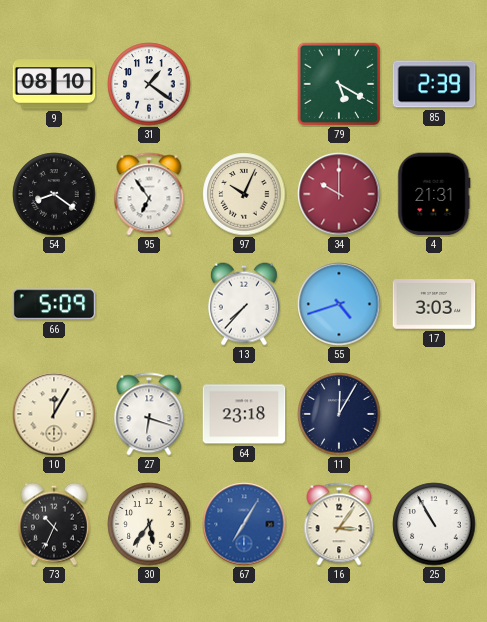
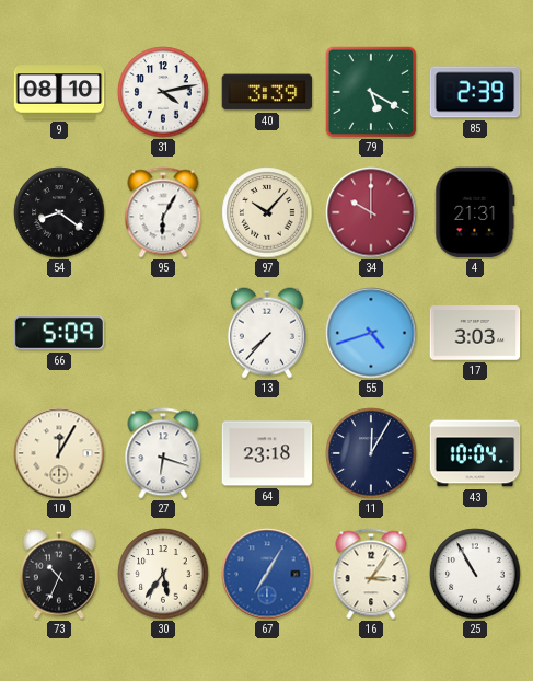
31: 1:21 -> 4:13 (163, 92)
40: none -> 3:39 (267, 92)
95: 6:54 -> 6:05 (163, 212)
97: 10:04 -> 10:07 (267, 212)
43: none -> 10:04 (475, 453)
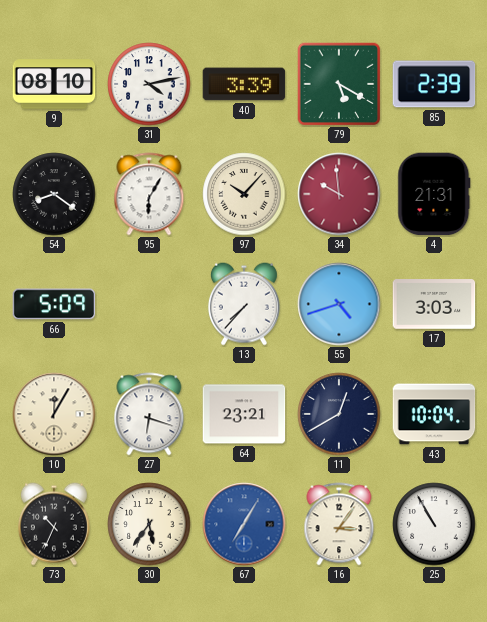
34: 10:00 -> 9:59 (339, 194)
64: 23:18 -> 23:21 (244, 414)
11: 12:05 -> 12:40 (339, 414)
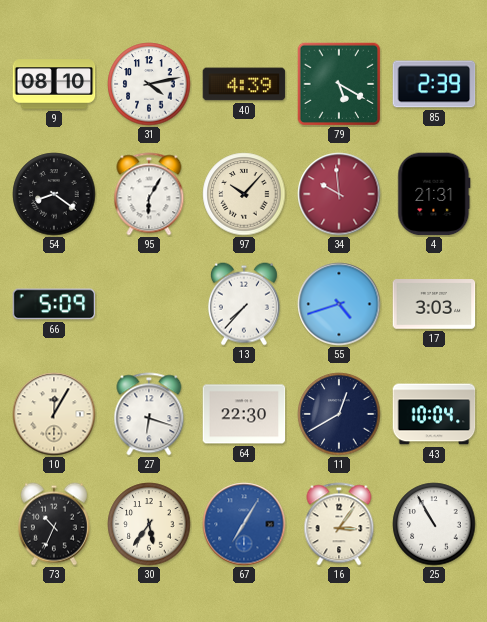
40: 3:39 -> 4:39 (244, 84)
64: 23:21 -> 22:30 (244, 414)
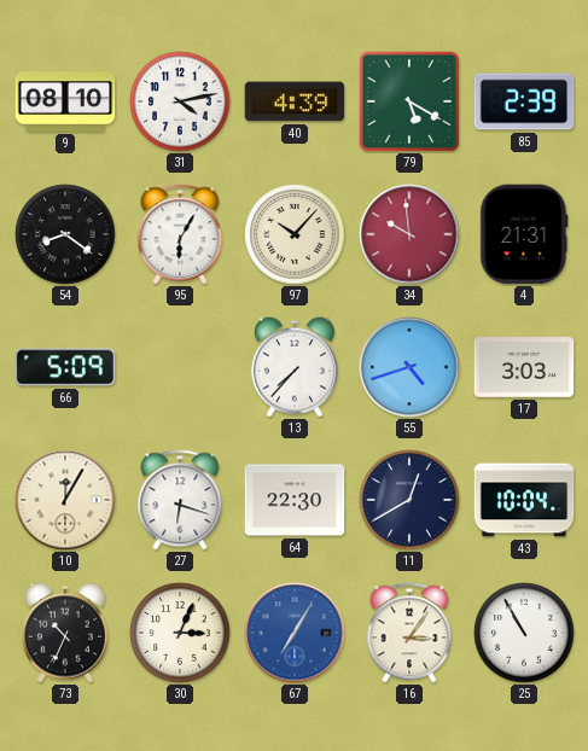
30: 5:36 -> 3:04 (180, 633)
